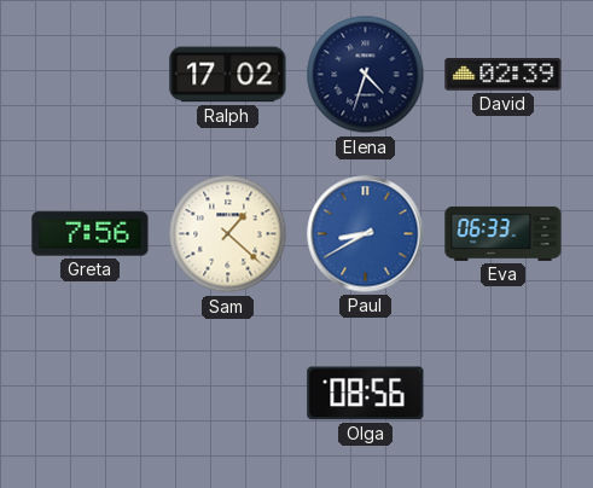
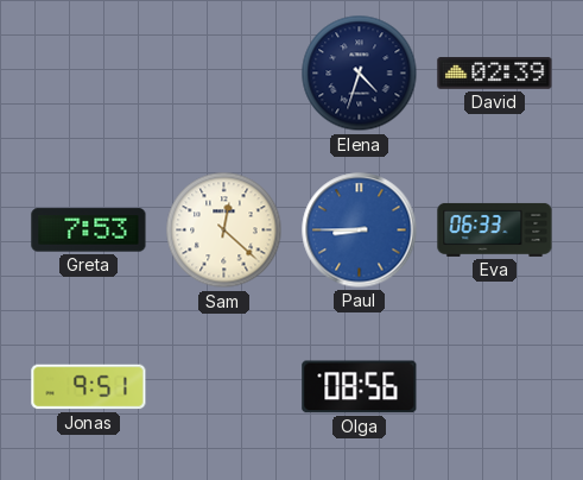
Ralph: 17:02 -> none (228, 75)
Greta: 7:56 -> 7:53 (89, 230)
Sam: 1:22 -> 12:22 (224, 230)
Paul: 8:40 -> 8:45 (360, 230)
Jonas: none -> 9:51 (89, 387)
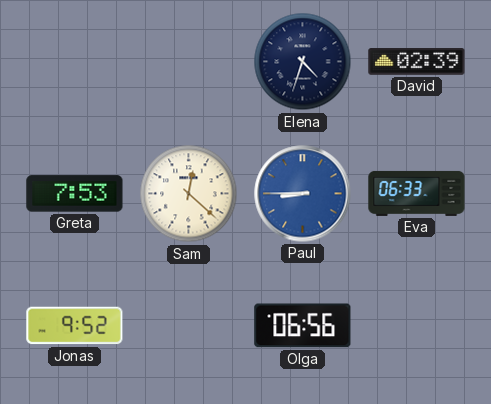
Jonas: 9:51 -> 9:52 (75, 326)
Olga: 08:56 -> 06:56 (303, 326)
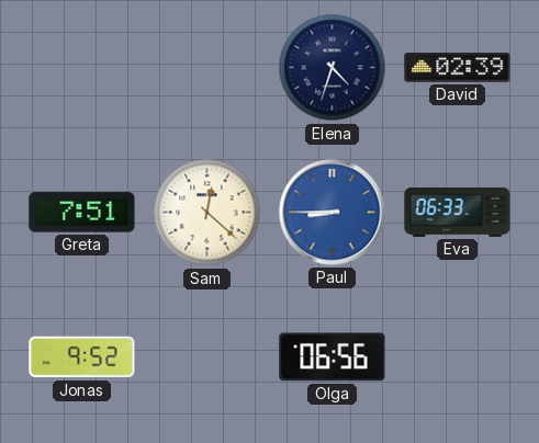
Greta: 7:53 -> 7:51 (82, 213)
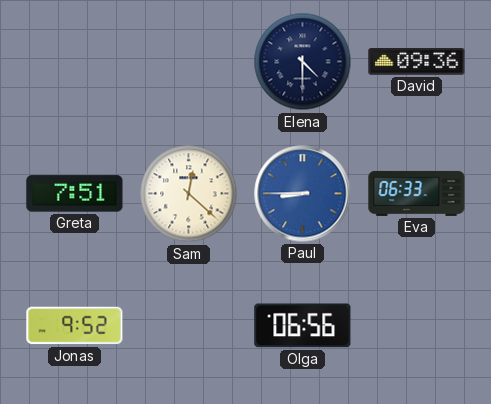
Elena: 4:33 -> 4:30 (303, 62)
David: 02:39 -> 09:36 (417, 62)
